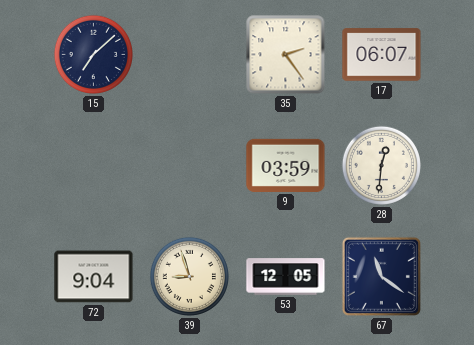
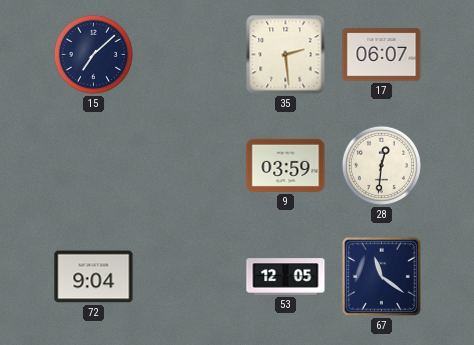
35: 2:24 -> 2:29 (286, 55)
39: 8:57 -> none (189, 276)
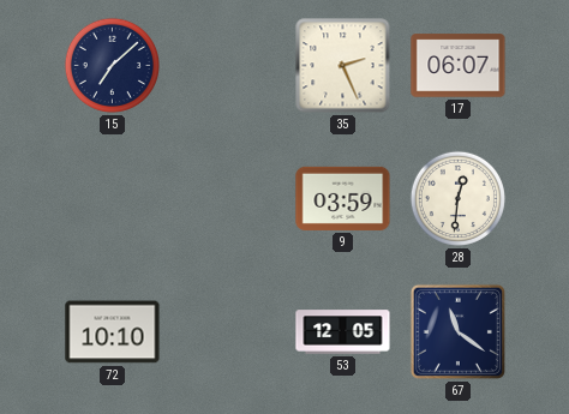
35: 2:29 -> 2:26 (343, 66)
72: 9:04 -> 10:10 (113, 332)
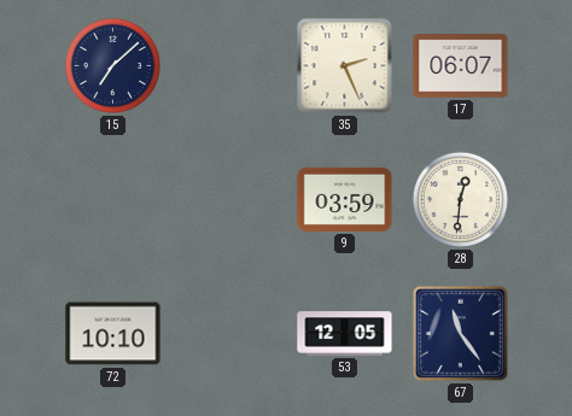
67: 11:21 -> 11:24 (460, 333)
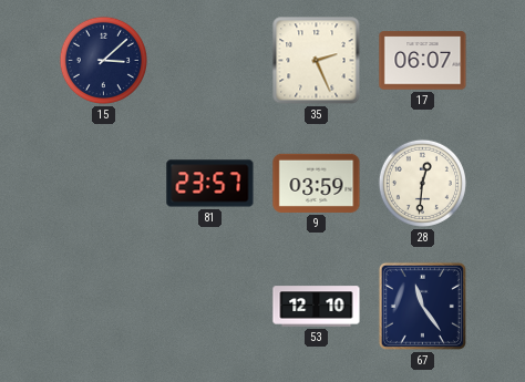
15: 7:08 -> 3:08 (103, 60)
81: none -> 23:57 (210, 184)
72: 10:10 -> none (113, 334)
53: 12:05 -> 12:10 (317, 307)
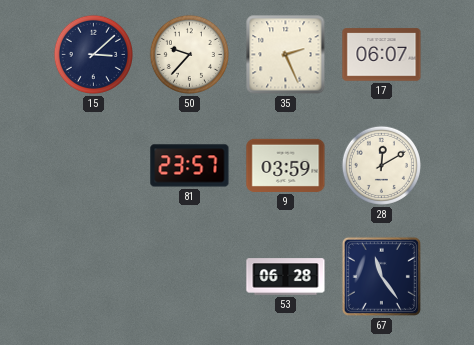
50: none -> 9:37 (189, 54)
28: 12:31 -> 12:10 (381, 165)
53: 12:10 -> 06:28 (286, 277)
